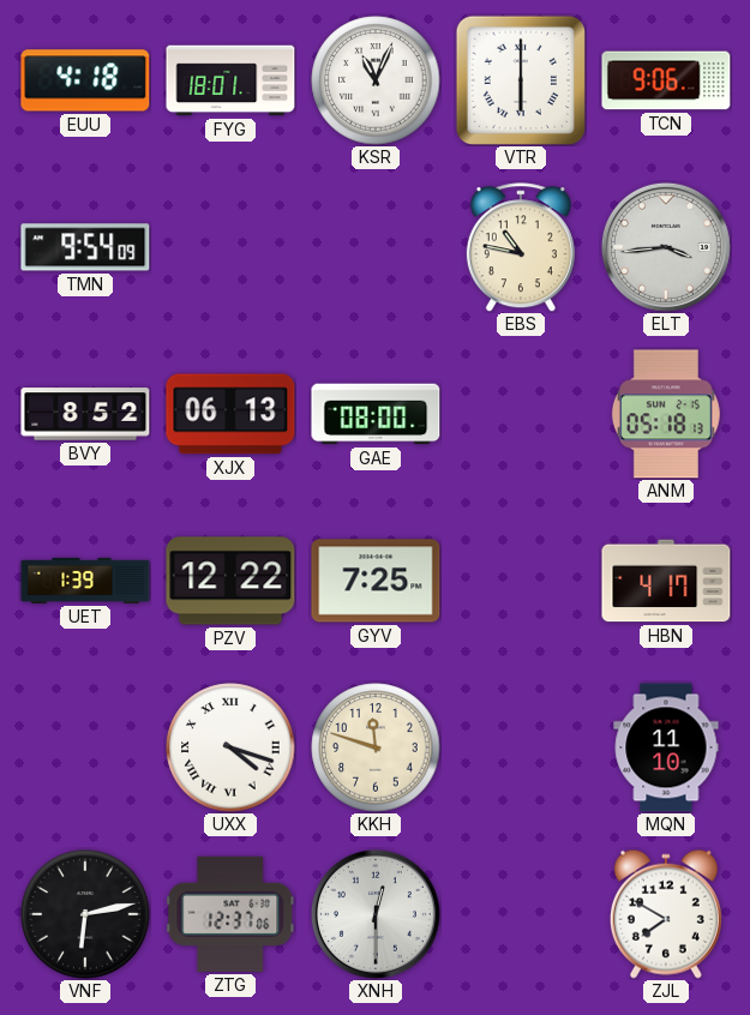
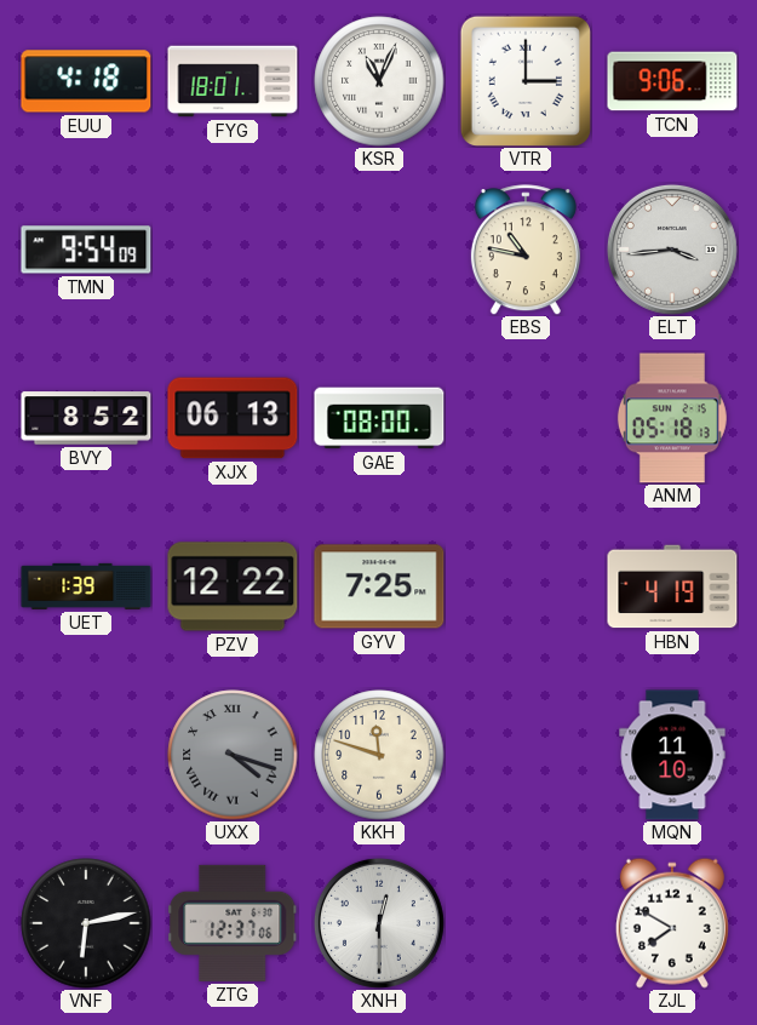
VTR: 6:00 -> 3:00 (526, 81)
HBN: 4:17 -> 4:19 (672, 586)
UXX dial: white -> grey (233, 755)
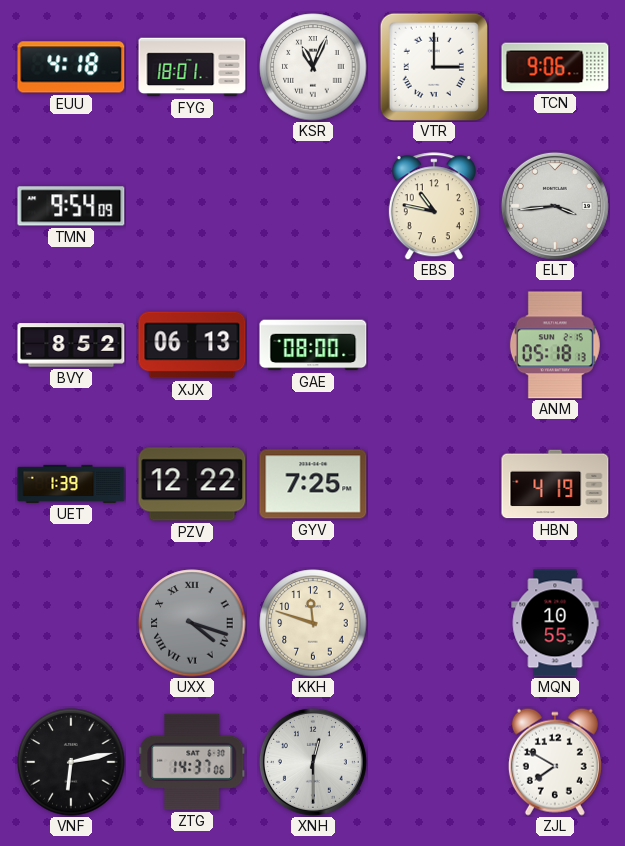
MQN: 11:10 -> 10:55 (555, 623)
ZTG: 12:37 -> 14:37 (192, 762)
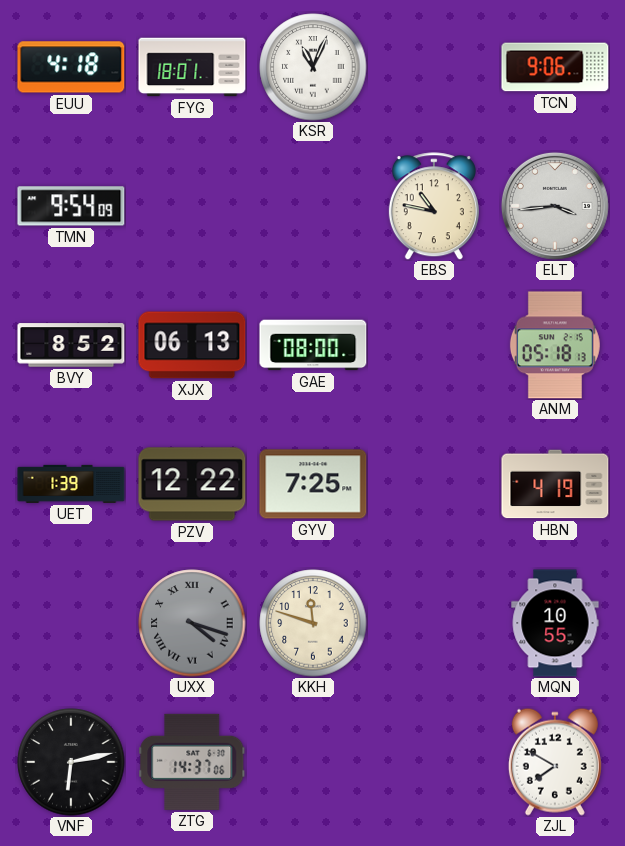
VTR: 3:00 -> none (434, 67)
XNH: 12:30 -> none (313, 762)
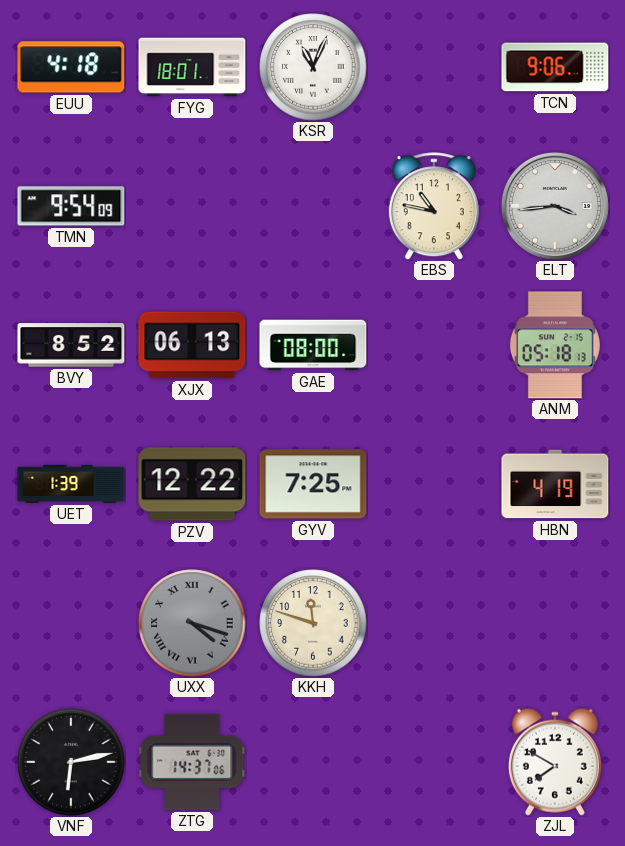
MQN: 10:55 -> none (555, 623)
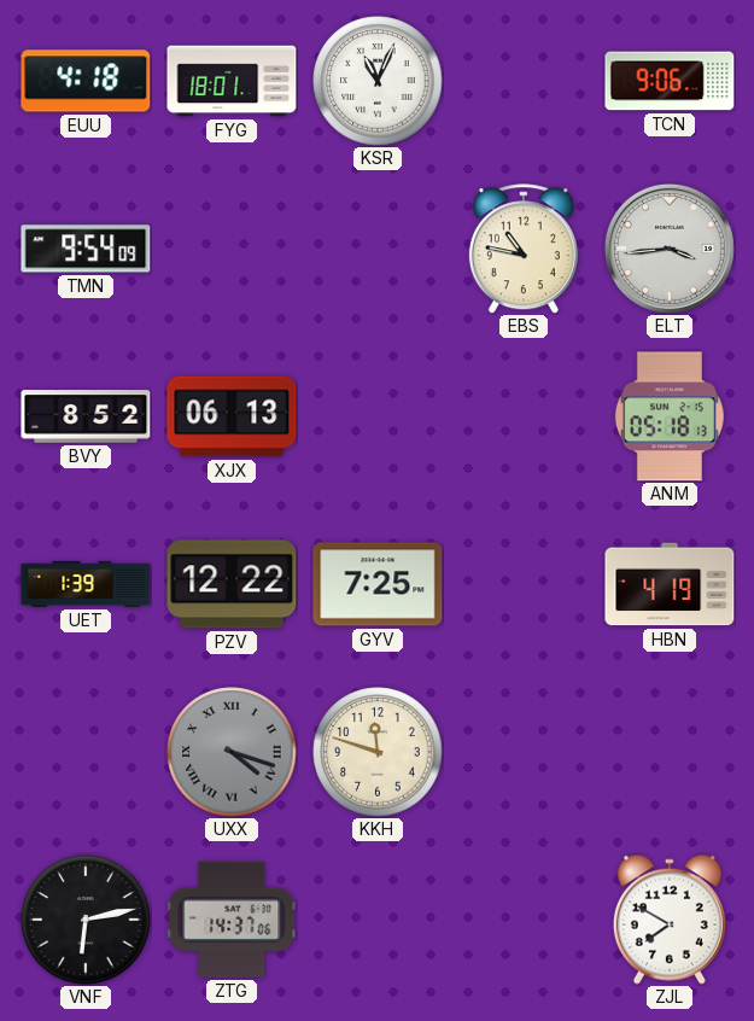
GAE: 08:00 -> none (313, 345)
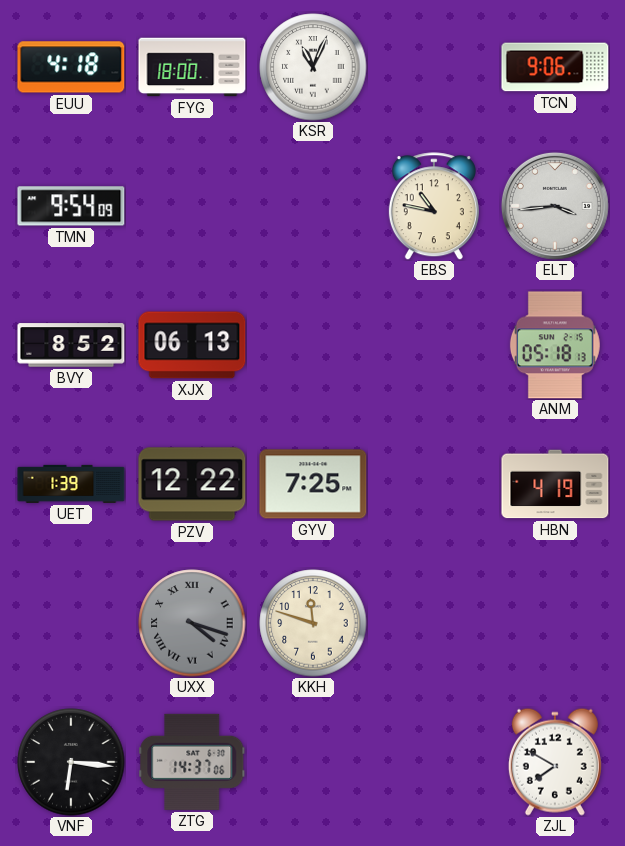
FYG: 18:01 -> 18:00 (192, 67)
VNF: 6:13 -> 6:16 (71, 762)
